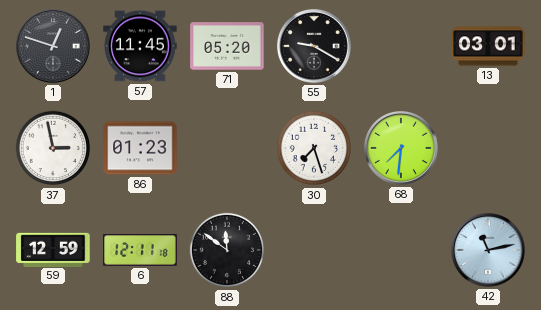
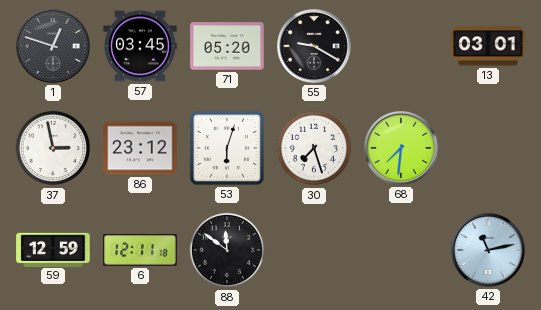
57: 11:45 -> 03:45 (140, 46)
86: 01:23 -> 23:12 (140, 148)
53: none -> 6:03 (227, 148)
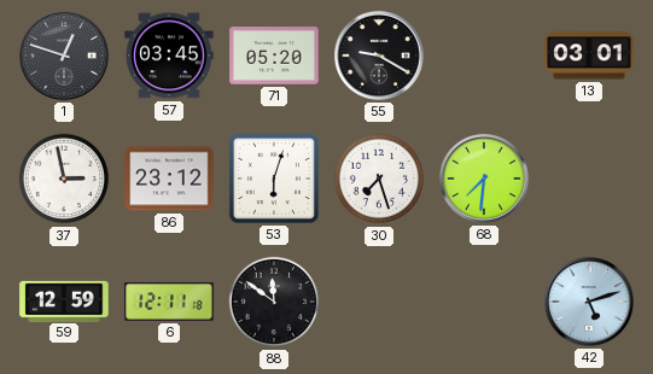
42: 11:13 -> 5:12 (590, 303)
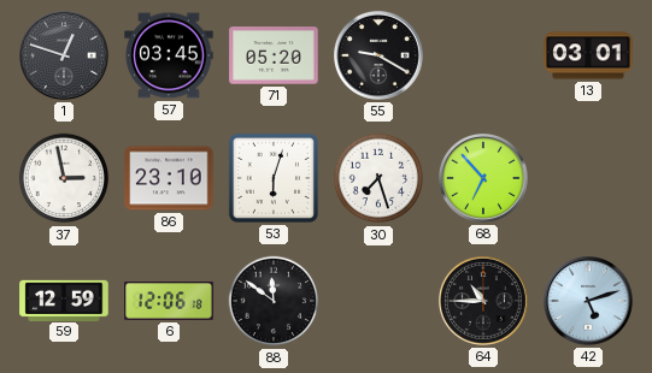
86: 23:12 -> 23:10 (169, 178)
68: 7:31 -> 6:53 (484, 179)
6: 12:11 -> 12:06 (169, 301)
64: none -> 10:45 (484, 302)
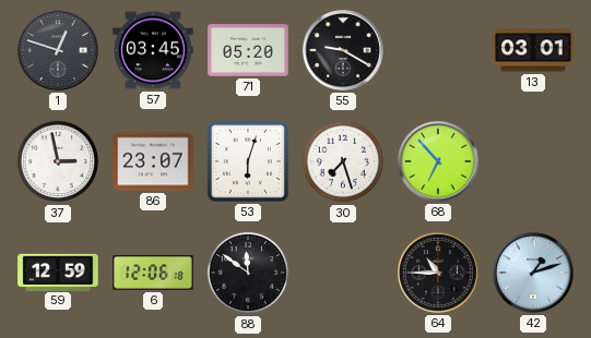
86: 23:10 -> 23:07 (153, 161)
42: 5:12 -> 1:12 (534, 274)
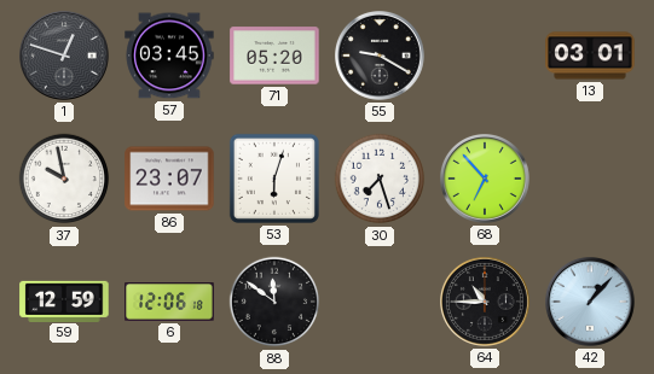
37: 2:58 -> 9:58 (64, 179)
42: 1:12 -> 1:07 (591, 303)
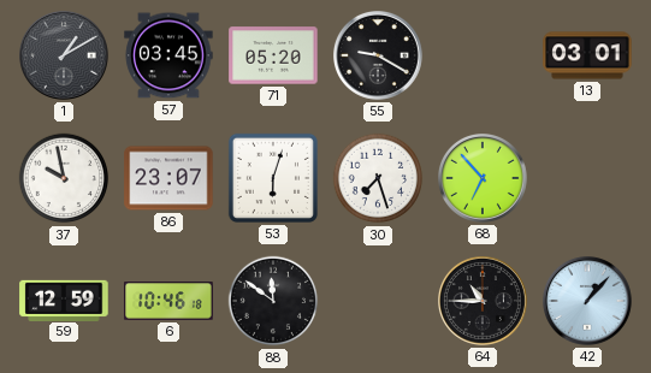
1: 12:48 -> 1:10 (65, 57)
6: 12:06 -> 10:46 (168, 301)
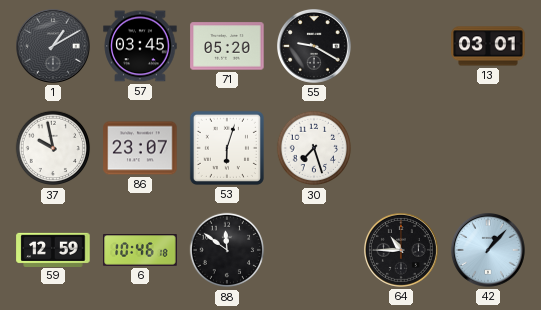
68: 6:53 -> none (484, 179)
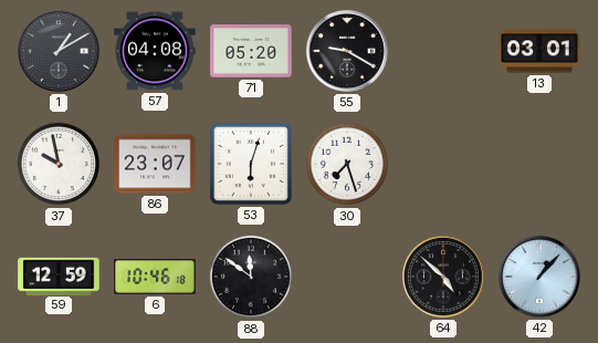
57: 03:45 -> 04:08 (155, 51)
64: 10:45 -> 4:52 (444, 278)
